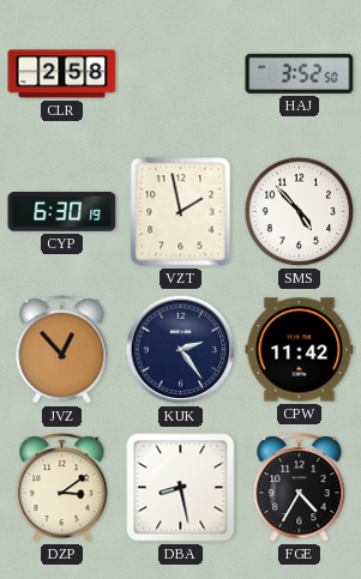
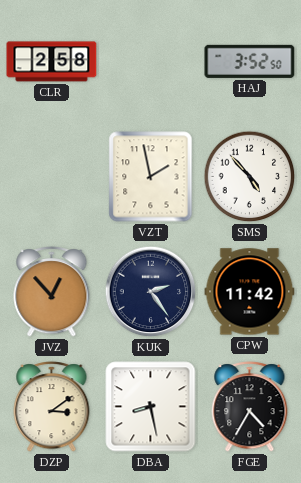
CYP: 6:30 -> none (62, 212)
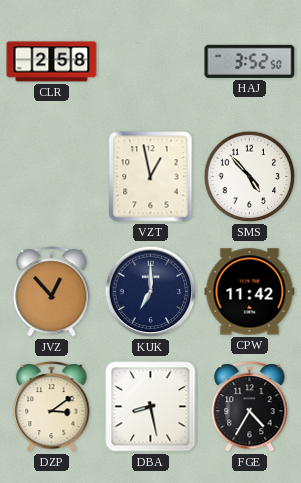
VZT: 1:58 -> 12:58 (151, 177)
KUK: 2:24 -> 7:00 (151, 292)
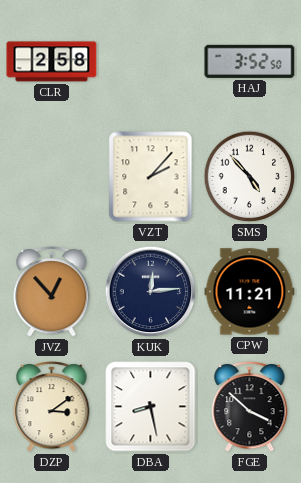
VZT: 12:58 -> 2:07 (151, 177)
KUK: 7:00 -> 12:14 (151, 292)
CPW: 11:42 -> 11:21 (250, 292)
FGE: 4:35 -> 3:52 (250, 407)
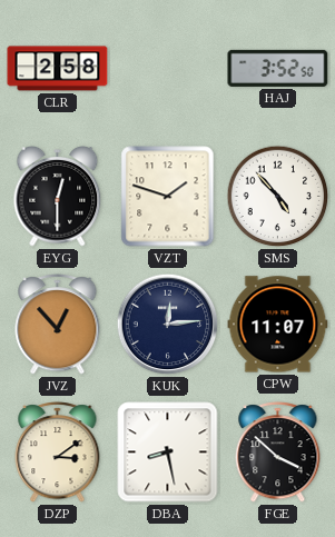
EYG: none -> 12:30 (58, 197)
VZT: 2:07 -> 1:48 (168, 197)
CPW: 11:21 -> 11:07 (278, 325)
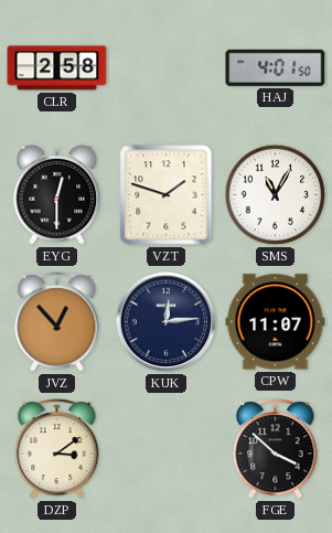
HAJ: 3:52 -> 4:01 (276, 67)
SMS: 4:53 -> 11:05 (276, 195)
DBA: 8:28 -> none (168, 453)
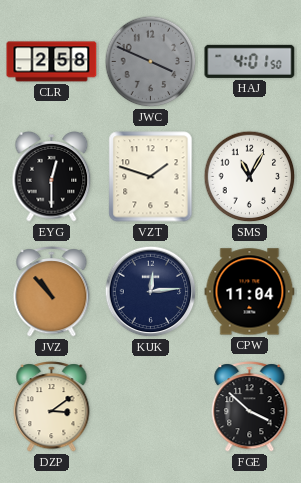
JWC: none -> 3:49 (151, 62)
JVZ: 12:53 -> 10:53 (52, 292)
CPW: 11:07 -> 11:04 (250, 292)
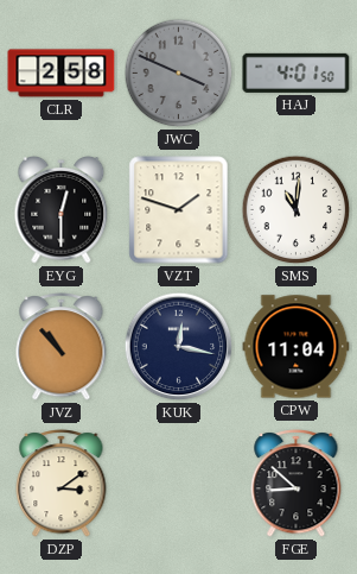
SMS: 11:05 -> 11:01 (297, 210)
KUK: 12:14 -> 12:17 (179, 347)
FGE: 3:52 -> 8:52 (297, 484)
